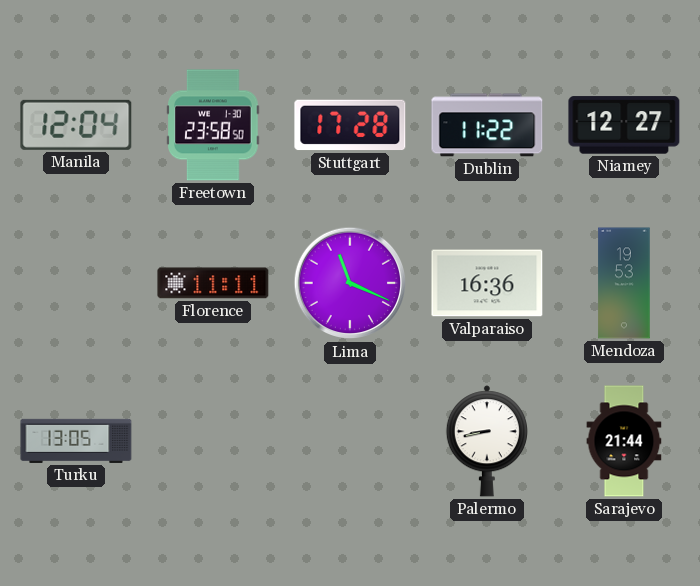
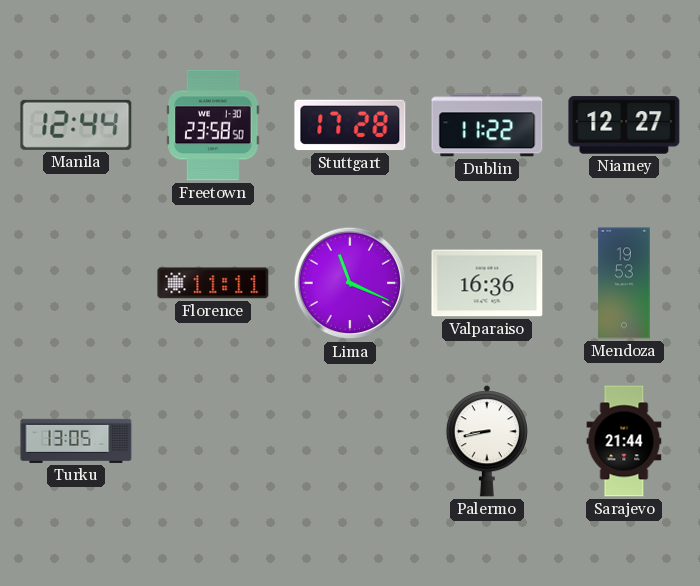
Manila: 12:04 -> 12:44 (76, 125)
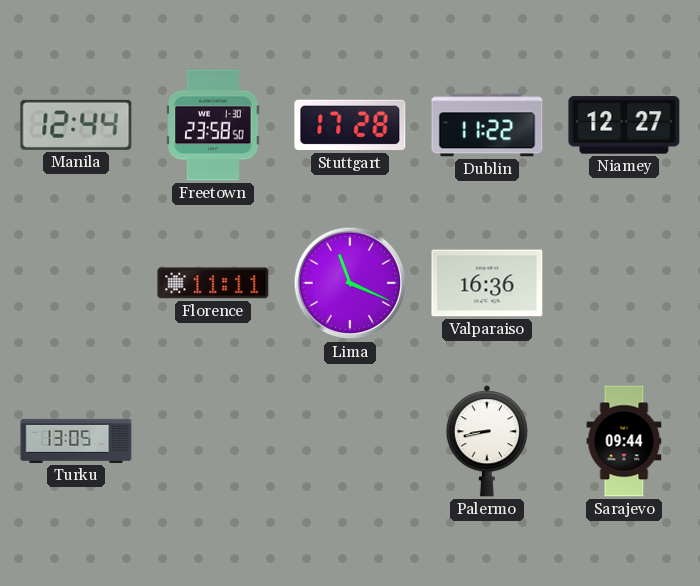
Mendoza: 19:53 -> none (624, 283)
Sarajevo: 21:44 -> 09:44 (624, 441)
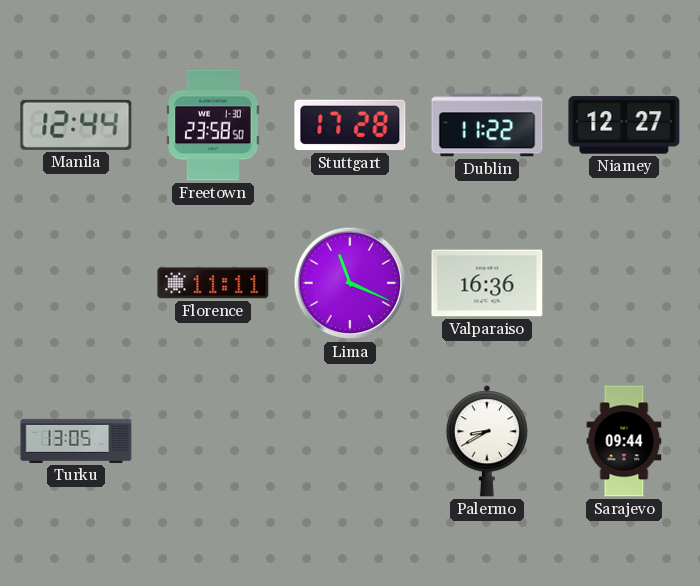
Palermo: 8:43 -> 8:40 (487, 441)
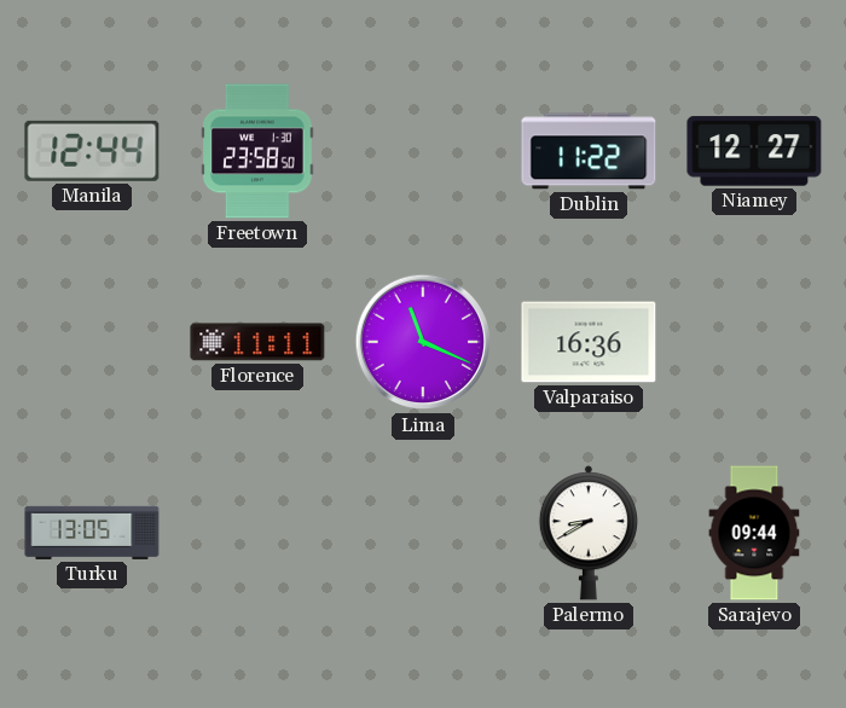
Stuttgart: 17:28 -> none (350, 125)
